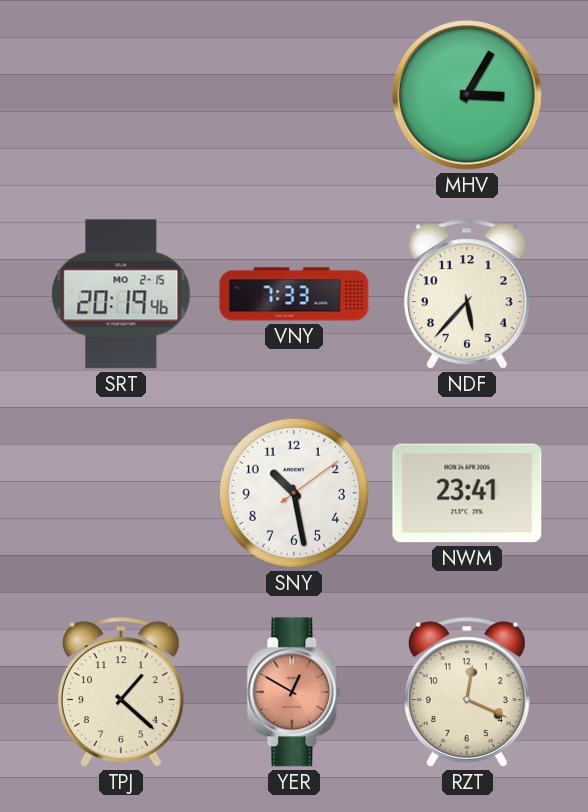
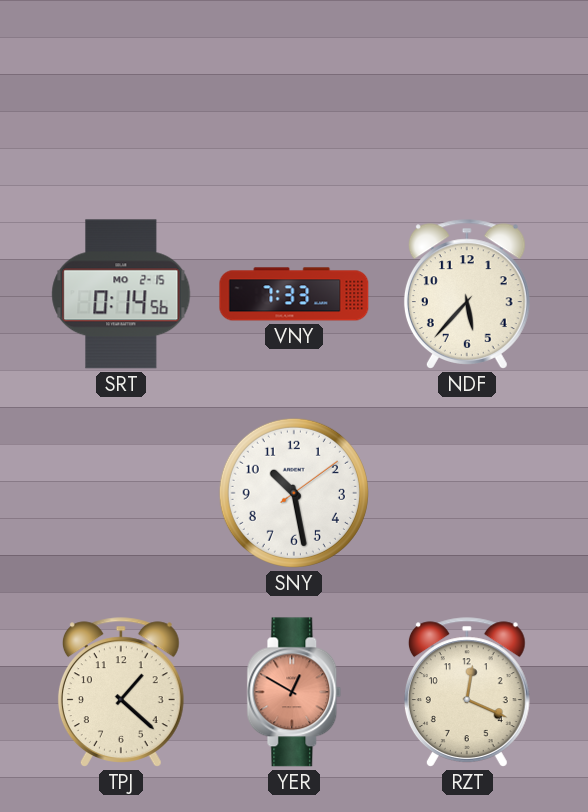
MHV: 3:05 -> none (467, 95)
SRT: 20:19 -> 0:14 (121, 294)
NWM: 23:41 -> none (467, 493)
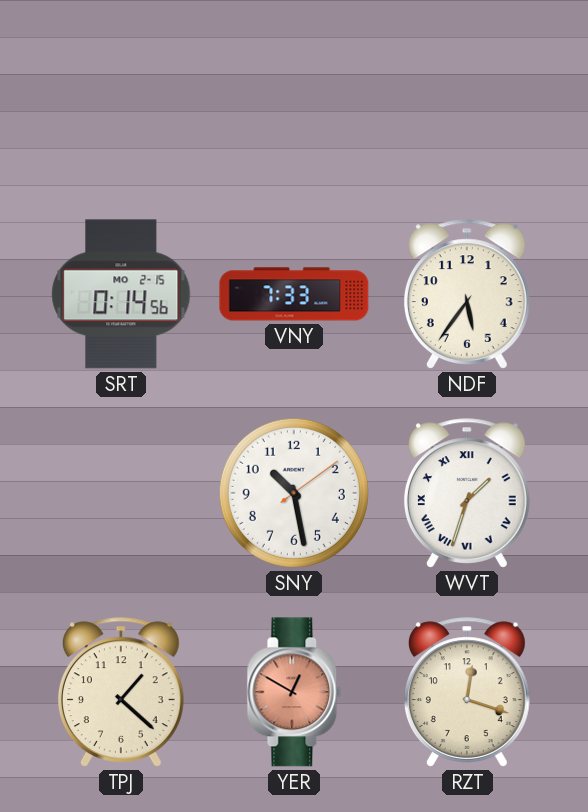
NDF: 5:37 -> 5:36 (467, 294)
WVT: none -> 1:33 (467, 493)
RZT: 12:19 -> 12:18 (467, 692)
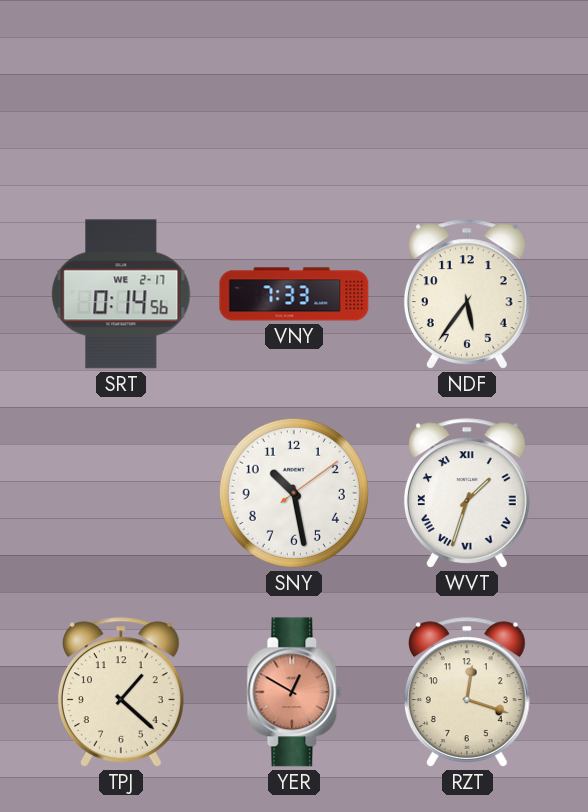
SRT date: MO 2-15 -> WE 2-17 (121, 294)
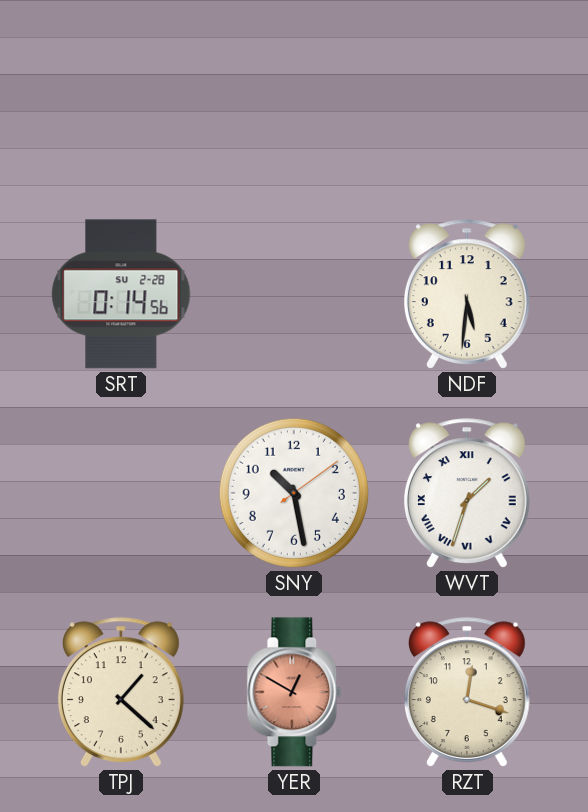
SRT date: WE 2-17 -> SU 2-28 (121, 294)
VNY: 7:33 -> none (294, 294)
NDF: 5:36 -> 5:31 (467, 294)
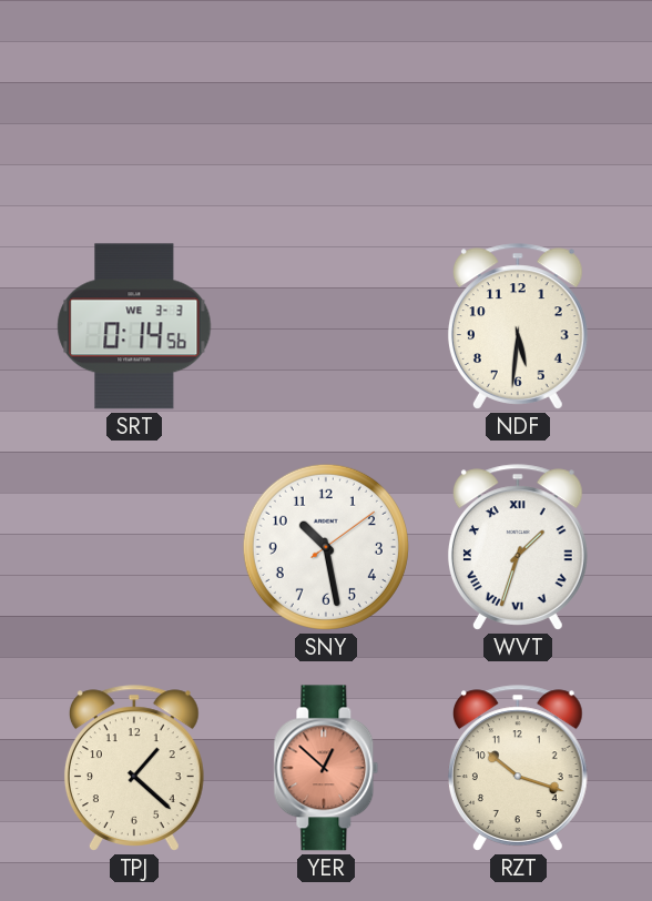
SRT date: SU 2-28 -> WE 3-3 (134, 326)
YER: 12:50 -> 12:52 (326, 768)
RZT: 12:18 -> 10:18 (518, 768)
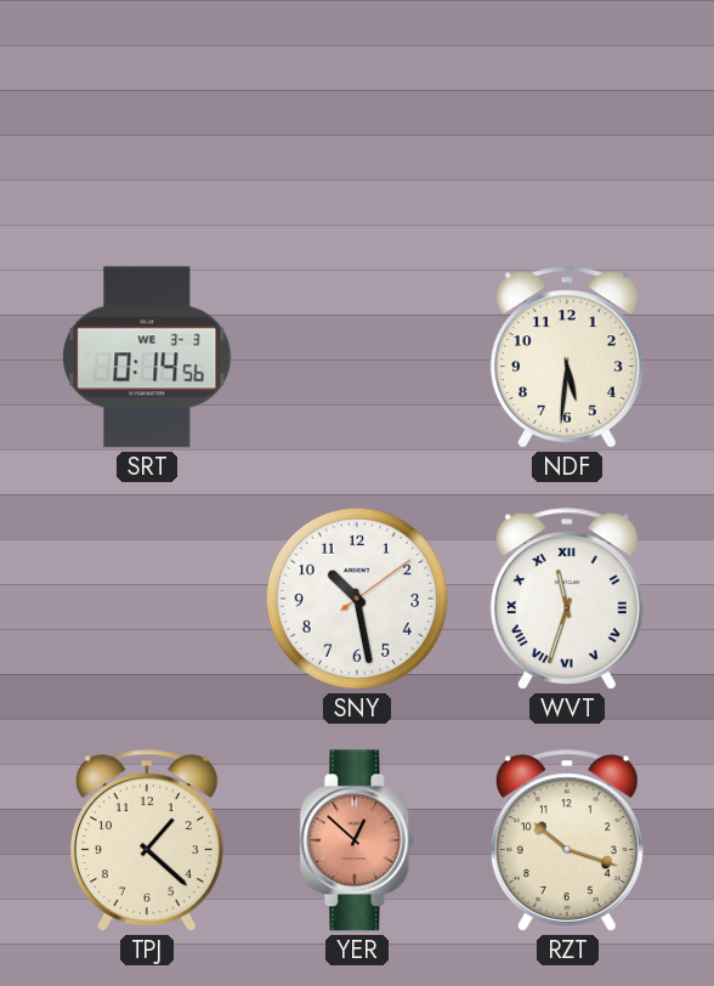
WVT: 1:33 -> 11:33 (567, 599)
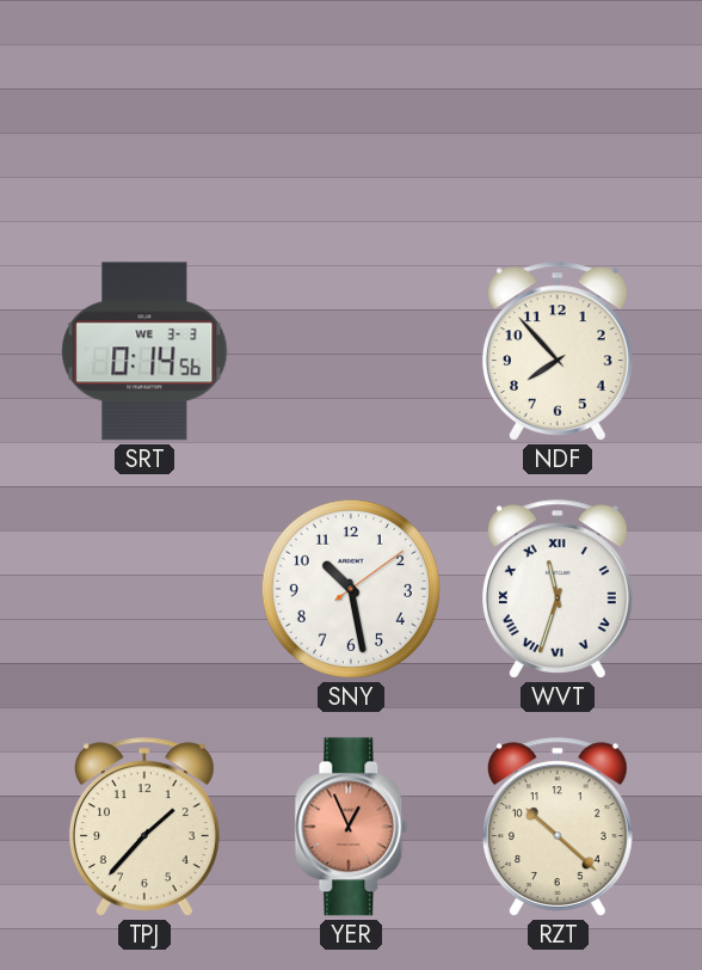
NDF: 5:31 -> 7:53 (558, 351)
TPJ: 1:22 -> 1:37 (144, 827)
YER: 12:52 -> 12:56 (351, 827)
RZT: 10:18 -> 10:22 (558, 827)
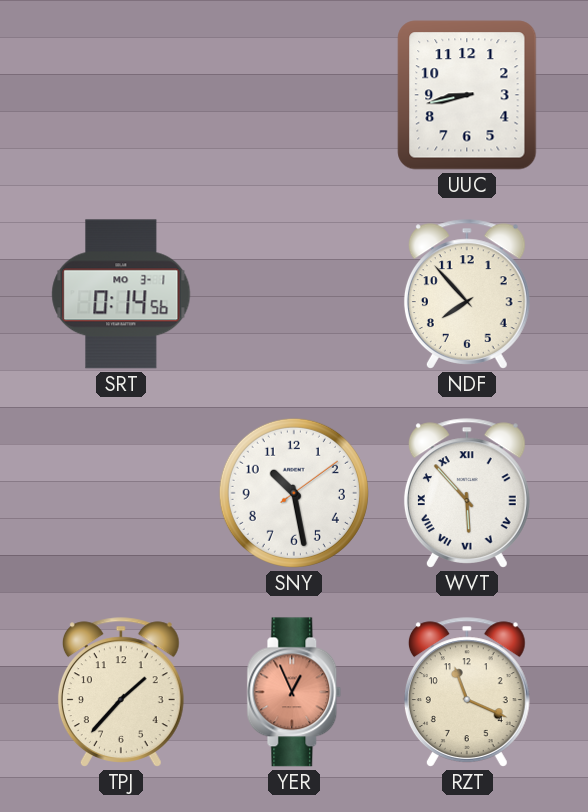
UUC: none -> 8:43 (467, 95)
SRT date: WE 3-3 -> MO 3-1 (121, 294)
WVT: 11:33 -> 5:53 (467, 493)
RZT: 10:22 -> 11:19 (467, 692)
